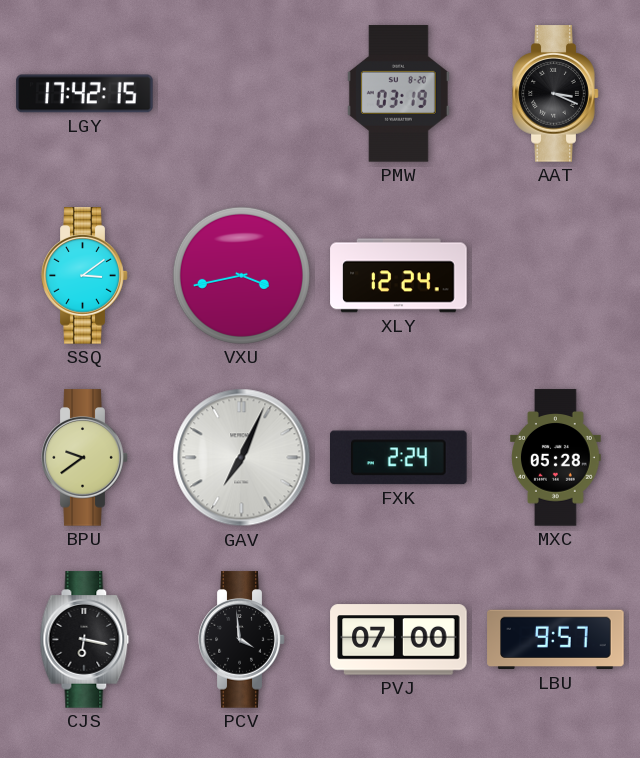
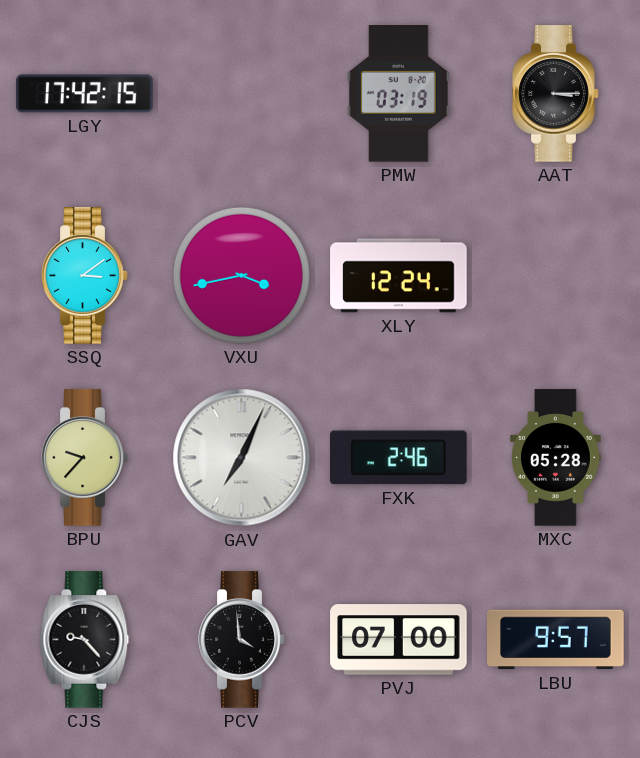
AAT: 3:19 -> 3:15 (556, 94)
BPU: 9:39 -> 9:37 (85, 458)
FXK: 2:24 -> 2:46 (399, 458)
CJS: 6:17 -> 9:23 (85, 640)
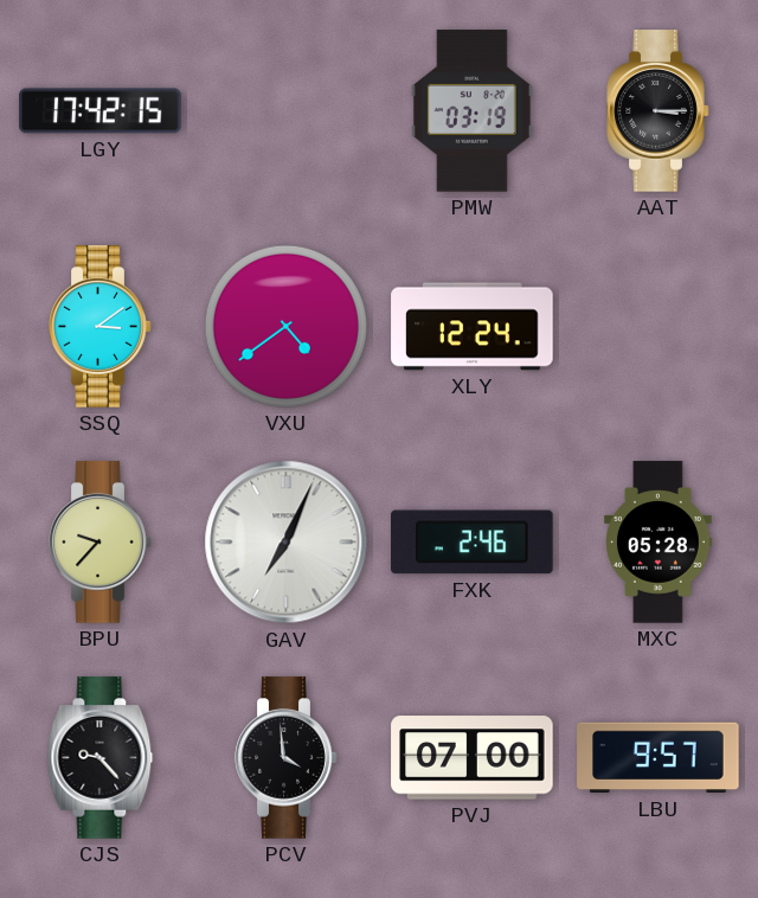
VXU: 3:43 -> 4:39 (285, 326)
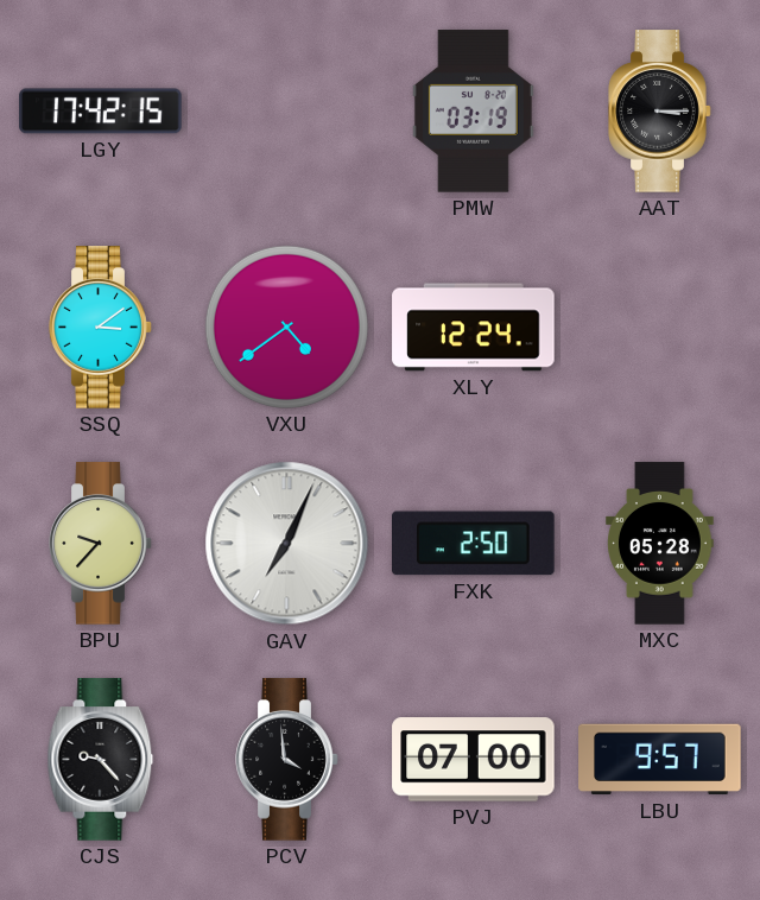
FXK: 2:46 -> 2:50 (474, 544)
